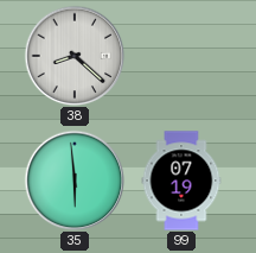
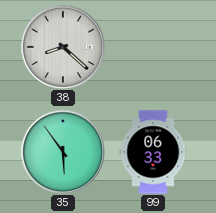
35: 5:59 -> 5:54 (63, 152)
99: 07:19 -> 06:33 (153, 152)
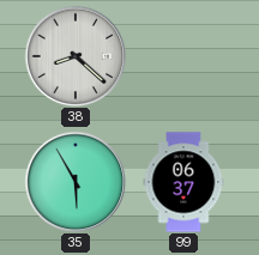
35: 5:54 -> 5:55 (76, 182)
99: 06:33 -> 06:37 (183, 182)
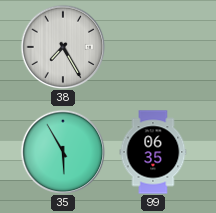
38: 8:22 -> 7:25 (63, 47)
99: 06:37 -> 06:35 (153, 152)
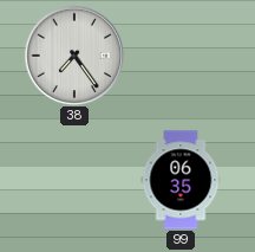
38: 7:25 -> 7:24 (74, 56)
35: 5:55 -> none (63, 152)
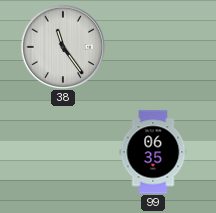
38: 7:24 -> 11:24 (63, 47)
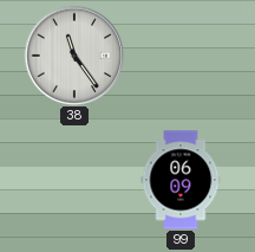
99: 06:35 -> 06:09 (181, 180)
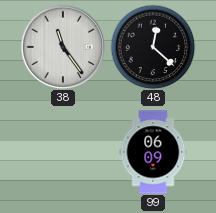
48: none -> 12:22 (153, 47)
